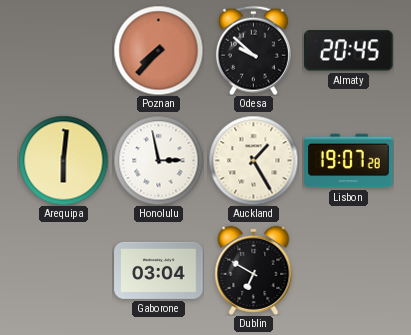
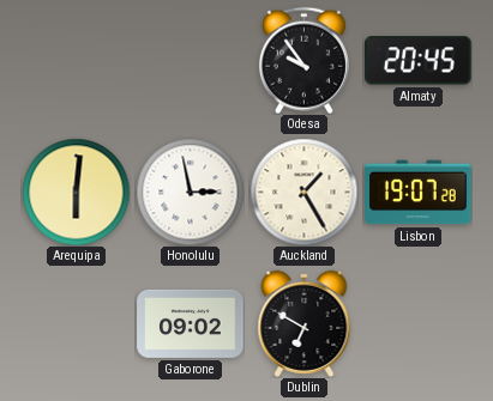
Poznan: 7:37 -> none (158, 50)
Odesa: 9:52 -> 9:54 (303, 60)
Gaborone: 03:04 -> 09:02 (191, 323)
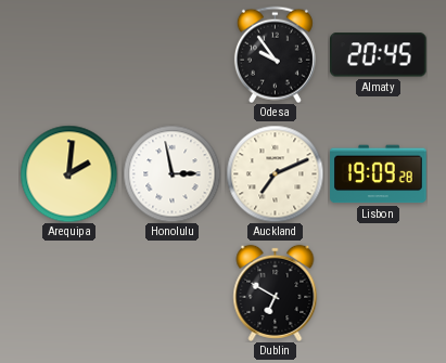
Arequipa: 6:01 -> 2:01 (68, 173)
Auckland: 1:25 -> 7:11 (275, 173)
Lisbon: 19:07 -> 19:09 (379, 174)
Gaborone: 09:02 -> none (191, 323)
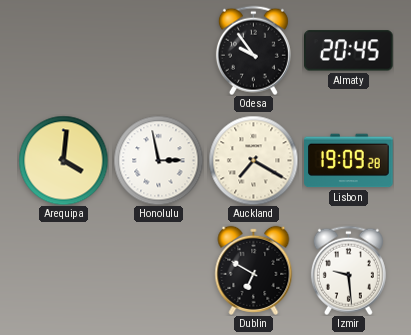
Arequipa: 2:01 -> 4:01 (63, 160)
Auckland: 7:11 -> 7:20 (253, 160)
Izmir: none -> 9:29 (348, 270)
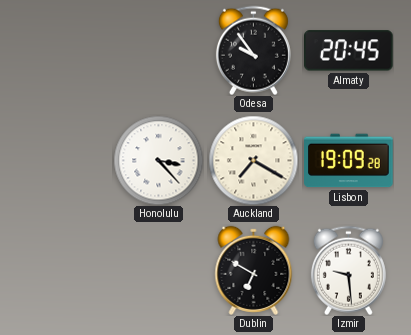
Arequipa: 4:01 -> none (63, 160)
Honolulu: 2:58 -> 3:23 (158, 160)
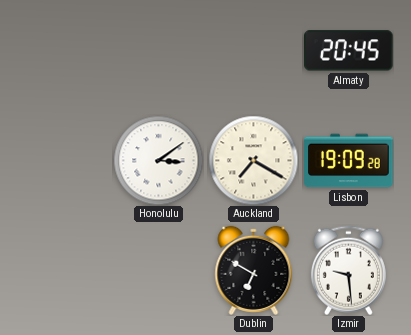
Odesa: 9:54 -> none (253, 50)
Honolulu: 3:23 -> 3:09 (158, 160)
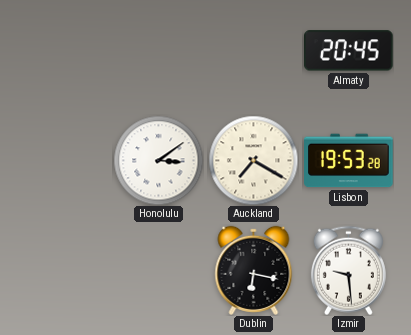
Lisbon: 19:09 -> 19:53 (349, 161)
Dublin: 6:50 -> 6:17 (254, 270)
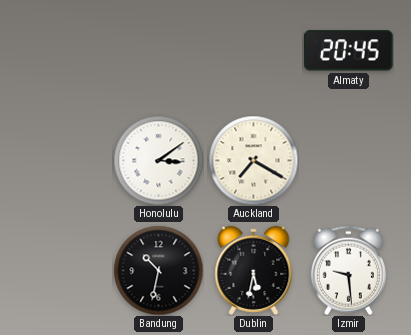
Lisbon: 19:53 -> none (349, 161)
Bandung: none -> 10:32 (158, 270)
Dublin: 6:17 -> 5:32 (254, 270)
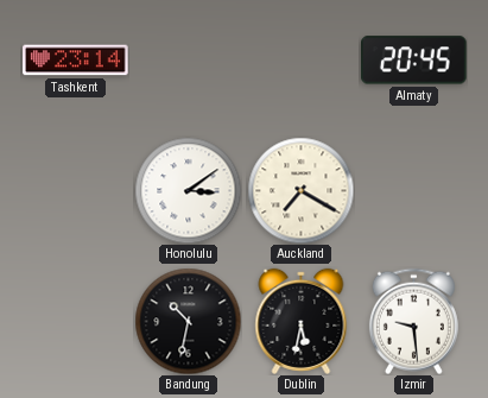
Tashkent: none -> 23:14 (76, 61)
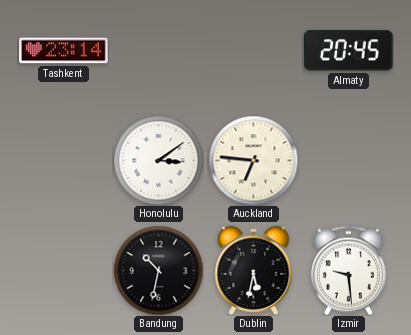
Auckland: 7:20 -> 6:46 (253, 160)
